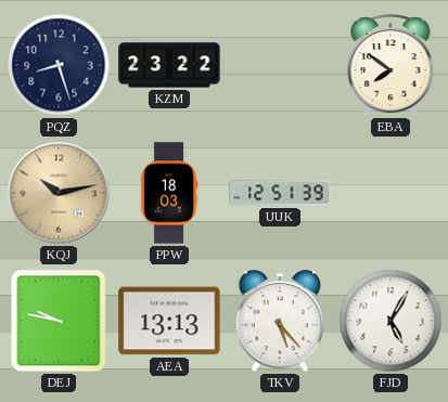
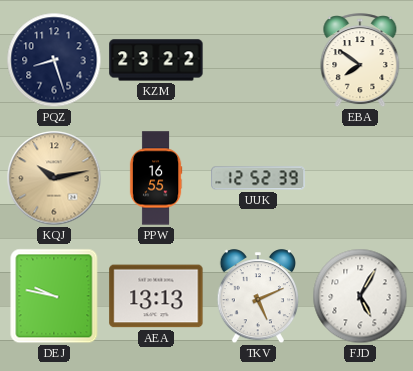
PPW: 18:03 -> 16:55 (156, 178)
UUK: 12:51 -> 12:52 (258, 178)
TKV: 5:23 -> 5:11 (257, 297)
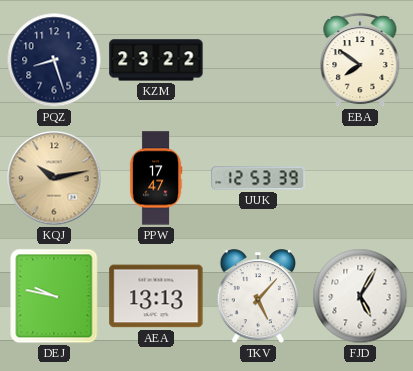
PPW: 16:55 -> 17:47 (156, 178)
UUK: 12:52 -> 12:53 (258, 178)
TKV: 5:11 -> 5:07 (257, 297)
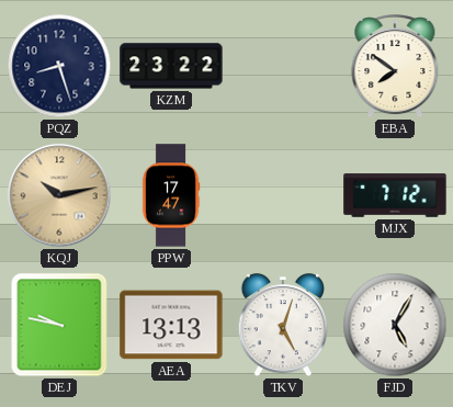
UUK: 12:53 -> none (258, 178)
MJX: none -> 7:12 (395, 195)
TKV: 5:07 -> 5:03 (282, 326)
